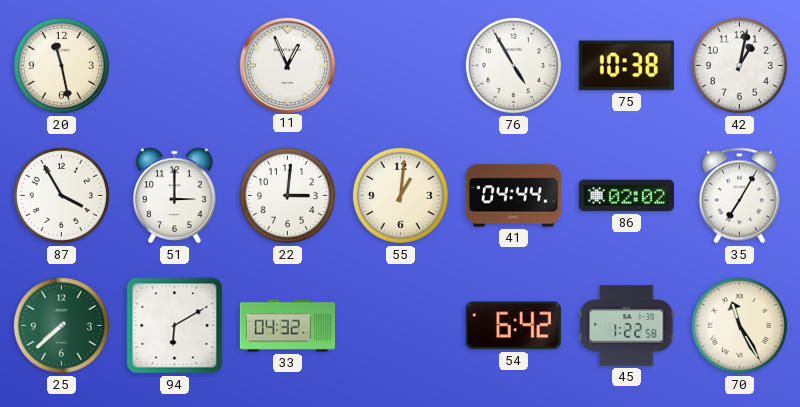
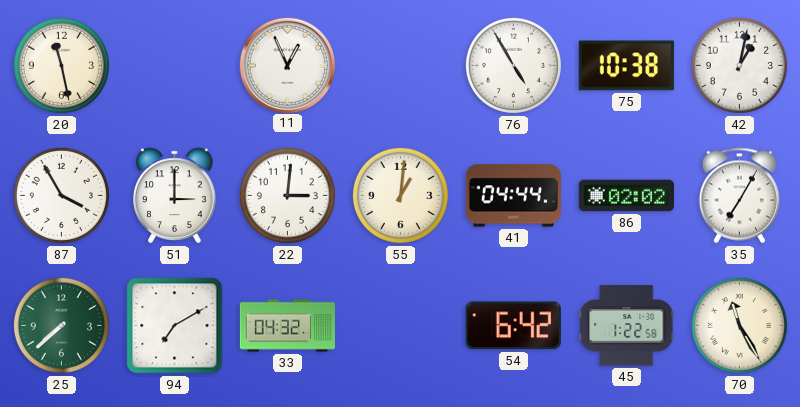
94: 6:10 -> 7:10 (175, 326)
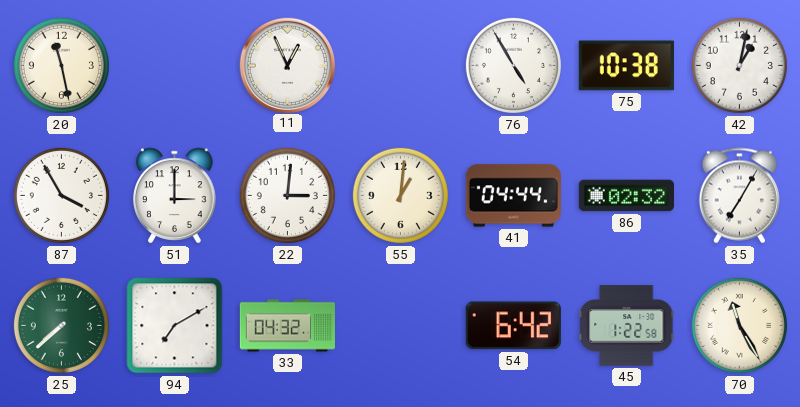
86: 02:02 -> 02:32 (626, 196)
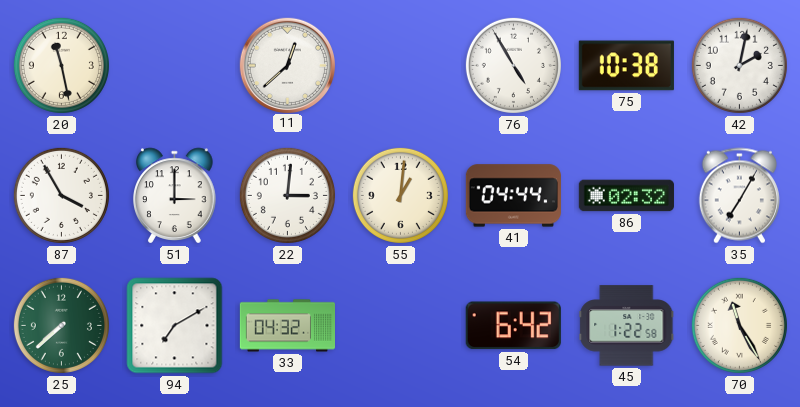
11: 12:56 -> 12:38 (287, 65)
42: 1:02 -> 2:02 (739, 65)
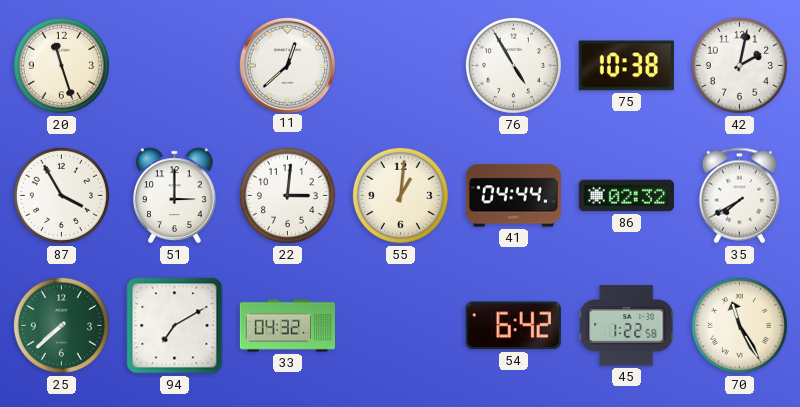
20: 11:28 -> 11:27 (61, 65)
35: 7:05 -> 7:40 (739, 196)
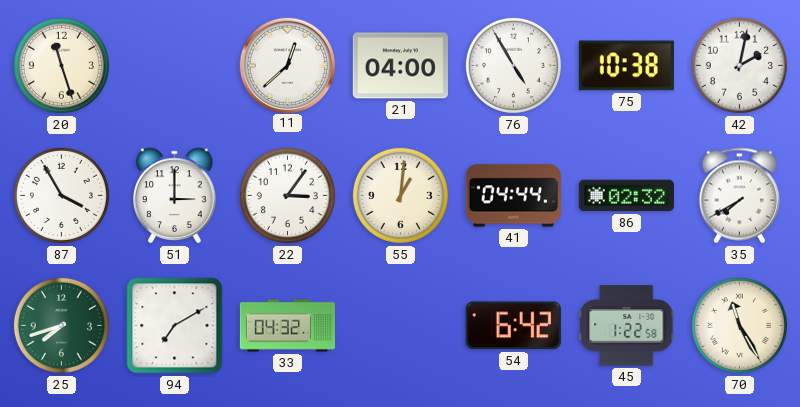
21: none -> 04:00 (400, 66)
22: 3:01 -> 3:06 (287, 195)
25: 7:38 -> 7:42 (61, 325)
